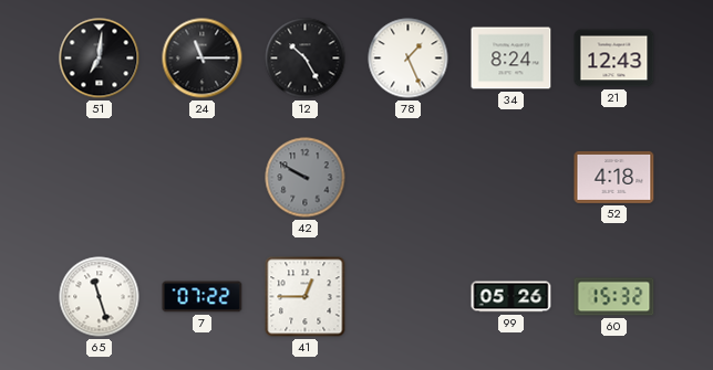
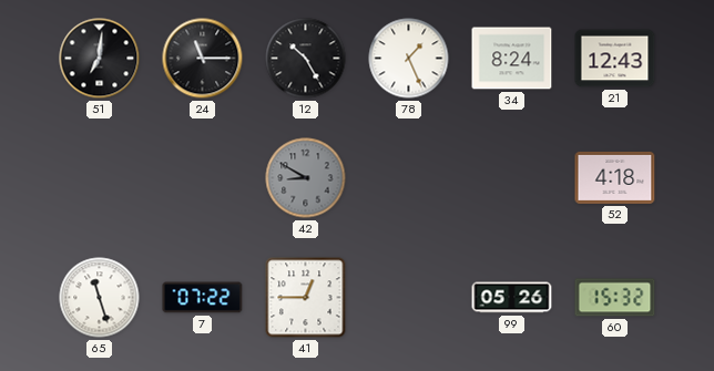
42: 9:50 -> 8:50 (306, 178)
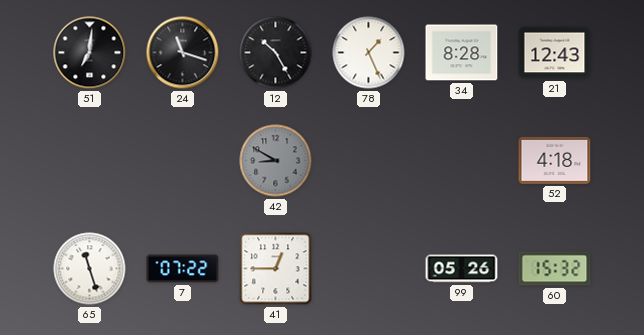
24: 11:15 -> 11:18 (183, 53)
34: 8:24 -> 8:28 (462, 53)
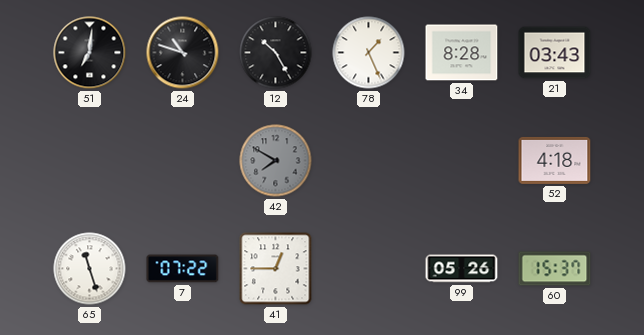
24: 11:18 -> 10:48 (183, 53)
21: 12:43 -> 03:43 (555, 53)
42: 8:50 -> 7:50 (276, 161)
60: 15:32 -> 15:37 (555, 269)
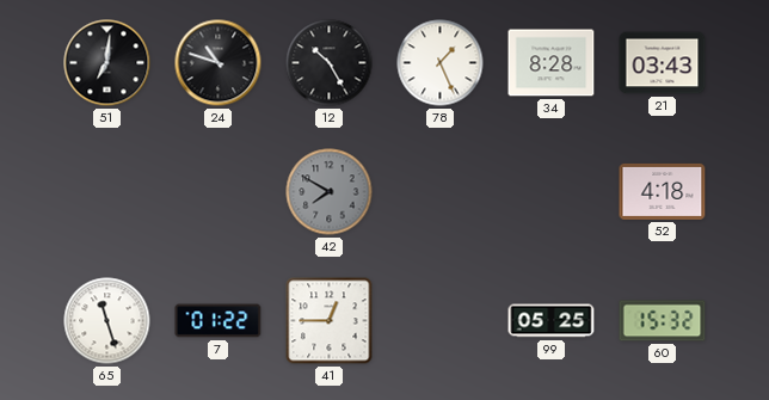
7: 07:22 -> 01:22 (219, 321)
99: 05:26 -> 05:25 (552, 321)
60: 15:37 -> 15:32 (663, 321)
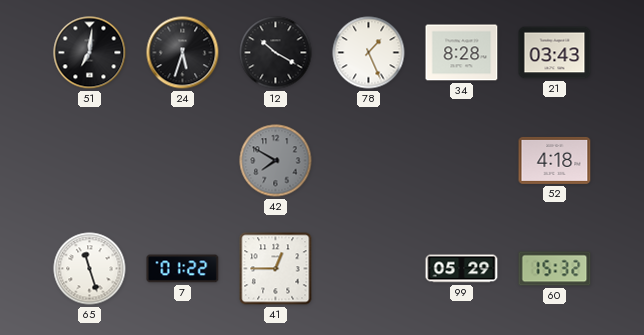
24: 10:48 -> 5:33 (183, 53)
12: 10:25 -> 10:20 (276, 53)
99: 05:25 -> 05:29 (462, 269)
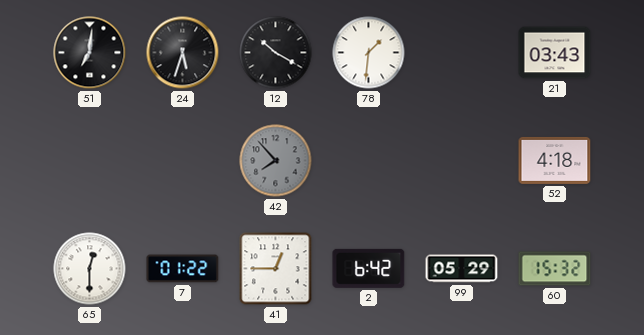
78: 1:26 -> 1:31 (369, 53)
34: 8:28 -> none (462, 53)
42: 7:50 -> 7:53 (276, 161)
65: 11:27 -> 12:30 (90, 269)
2: none -> 6:42 (369, 268)
